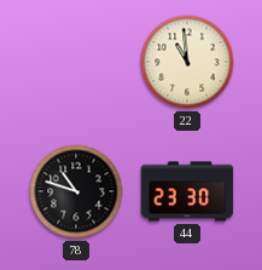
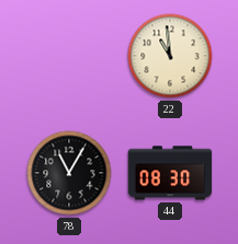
78: 10:48 -> 11:05 (69, 173)
44: 23:30 -> 08:30 (170, 173)
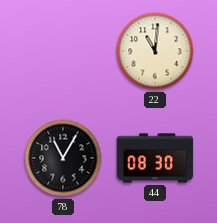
22: 10:59 -> 11:01 (155, 51)
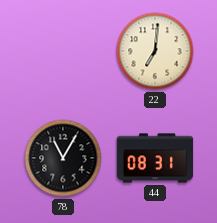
22: 11:01 -> 7:01 (155, 51)
44: 08:30 -> 08:31 (155, 158)
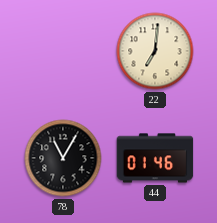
44: 08:31 -> 01:46 (155, 158)
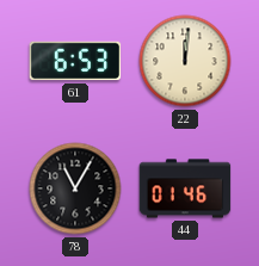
61: none -> 6:53 (75, 61)
22: 7:01 -> 12:01 (185, 61)
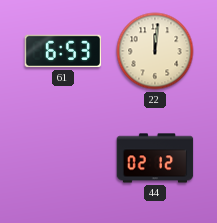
78: 11:05 -> none (75, 188)
44: 01:46 -> 02:12 (155, 158)
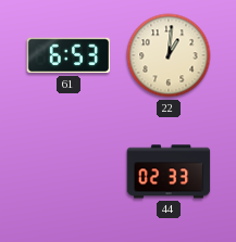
22: 12:01 -> 1:01 (169, 55)
44: 02:12 -> 02:33 (169, 171)
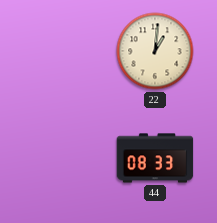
61: 6:53 -> none (69, 55)
44: 02:33 -> 08:33 (155, 158)
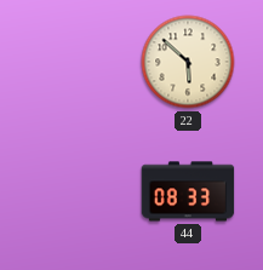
22: 1:01 -> 5:52 (188, 62)
